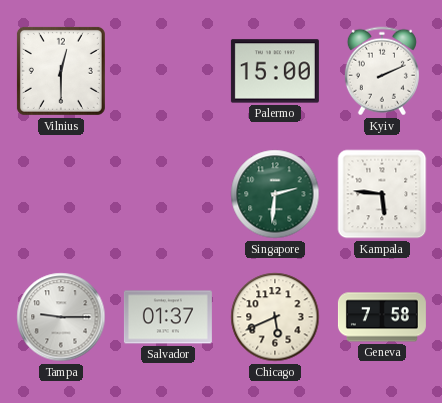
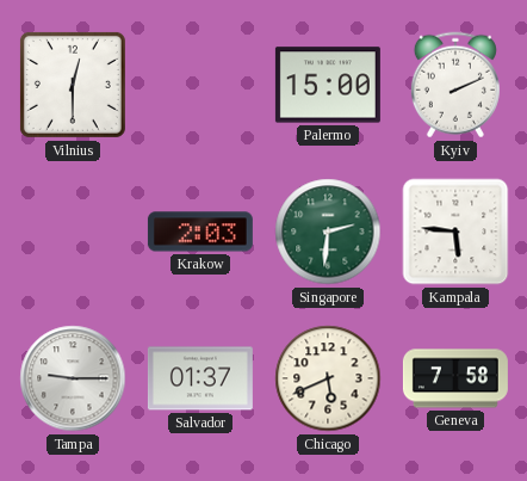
Krakow: none -> 2:03 (200, 232)
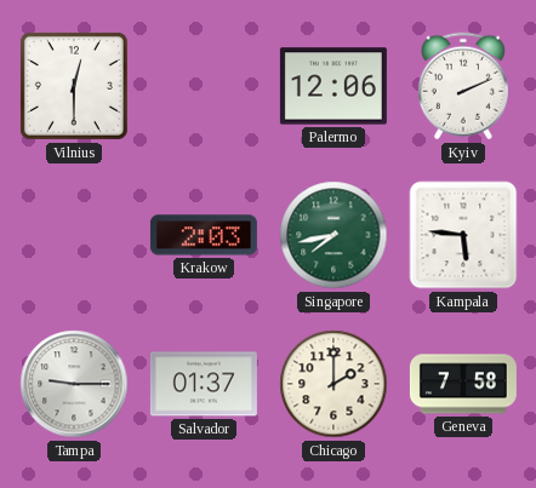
Palermo: 15:00 -> 12:06 (333, 86)
Singapore: 2:31 -> 7:43 (333, 235)
Chicago: 5:41 -> 2:00 (333, 384)
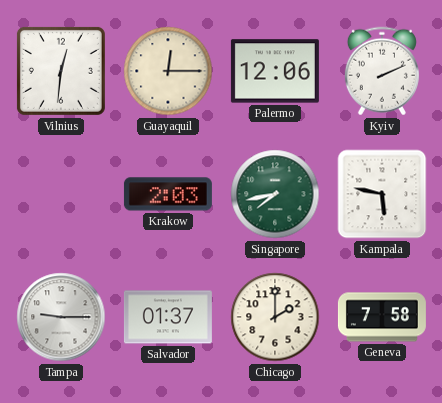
Vilnius: 12:30 -> 12:31 (61, 71)
Guayaquil: none -> 12:15 (168, 71)
Kampala: 5:46 -> 5:47 (382, 194)
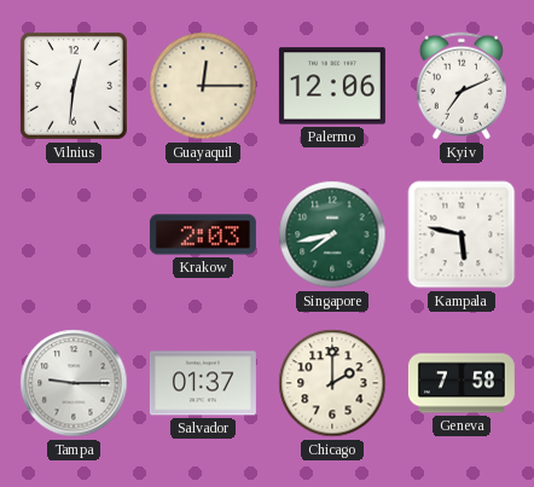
Kyiv: 2:11 -> 7:11 (462, 86)
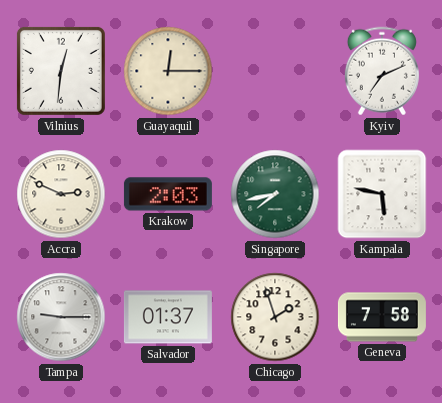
Palermo: 12:06 -> none (332, 86)
Accra: none -> 2:49 (61, 194)
Chicago: 2:00 -> 1:57 (275, 317)
